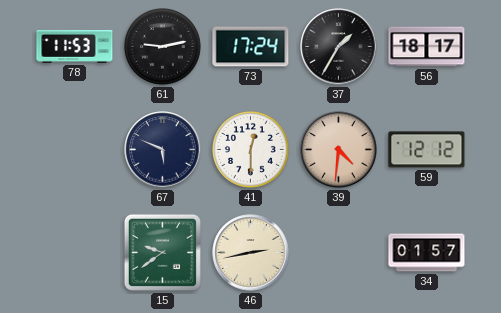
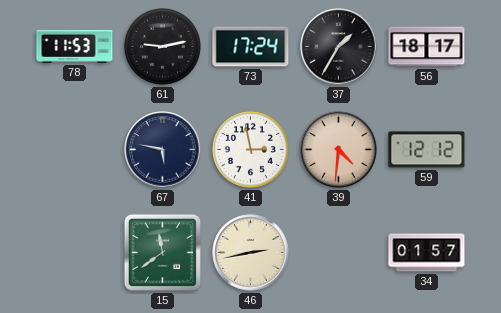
67: 5:49 -> 5:47 (163, 150)
41: 12:30 -> 2:58 (251, 150)
15: 9:39 -> 11:39 (162, 252)
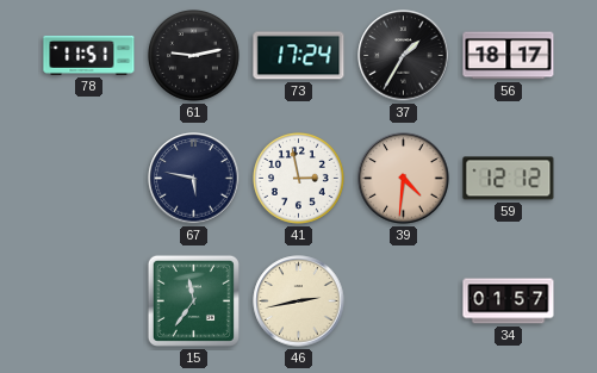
78: 11:53 -> 11:51 (89, 55)
15: 11:39 -> 11:36 (193, 300)
